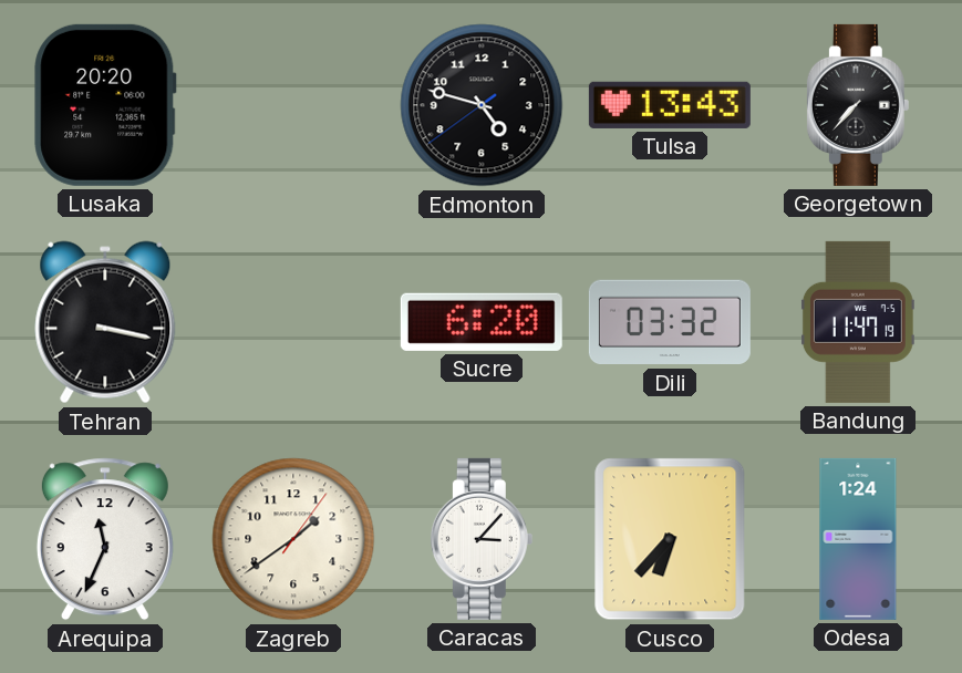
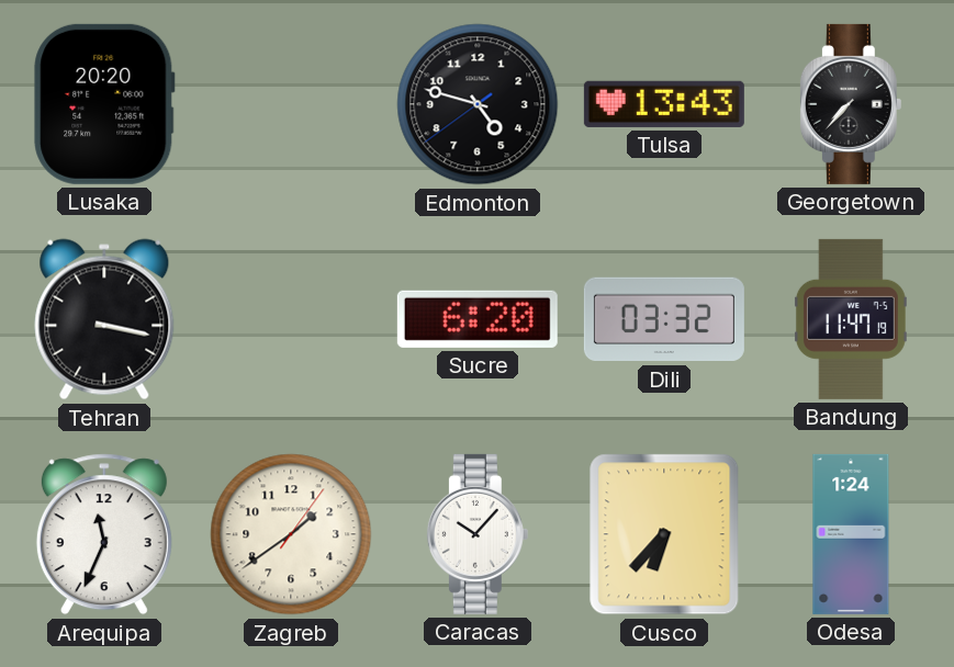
Caracas: 3:07 -> 10:07 (478, 534)
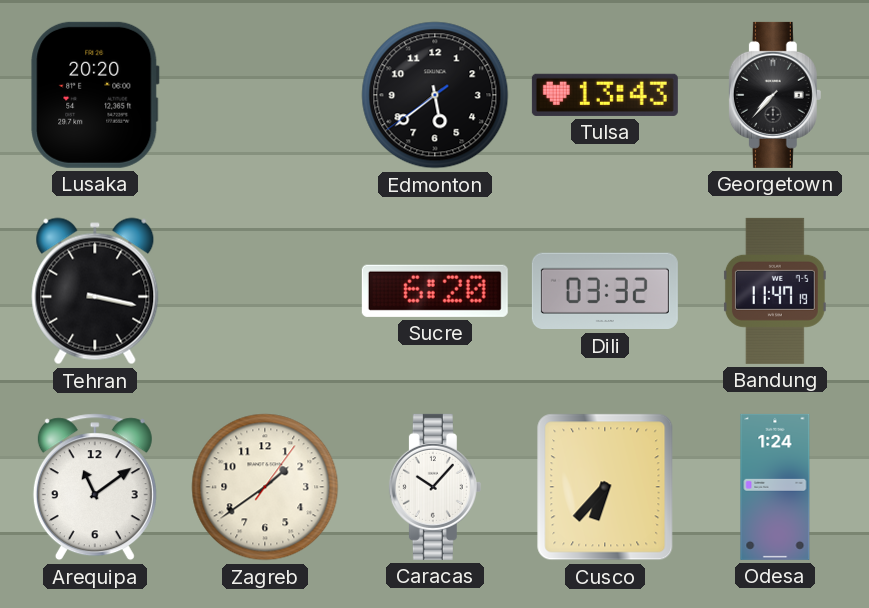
Edmonton: 4:47 -> 5:38 (435, 95)
Arequipa: 11:34 -> 11:09 (95, 487)
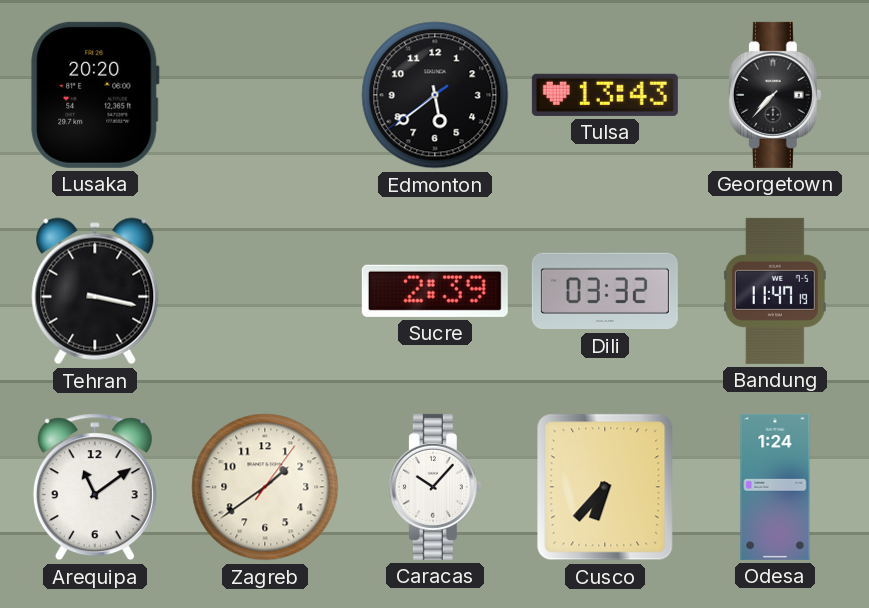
Sucre: 6:20 -> 2:39 (435, 291)
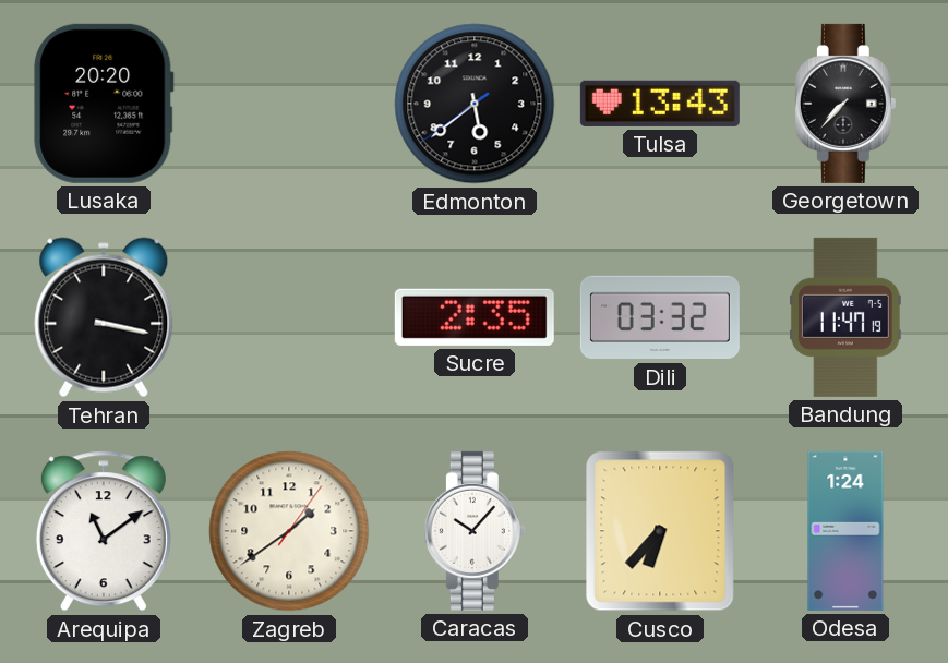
Sucre: 2:39 -> 2:35 (475, 317)
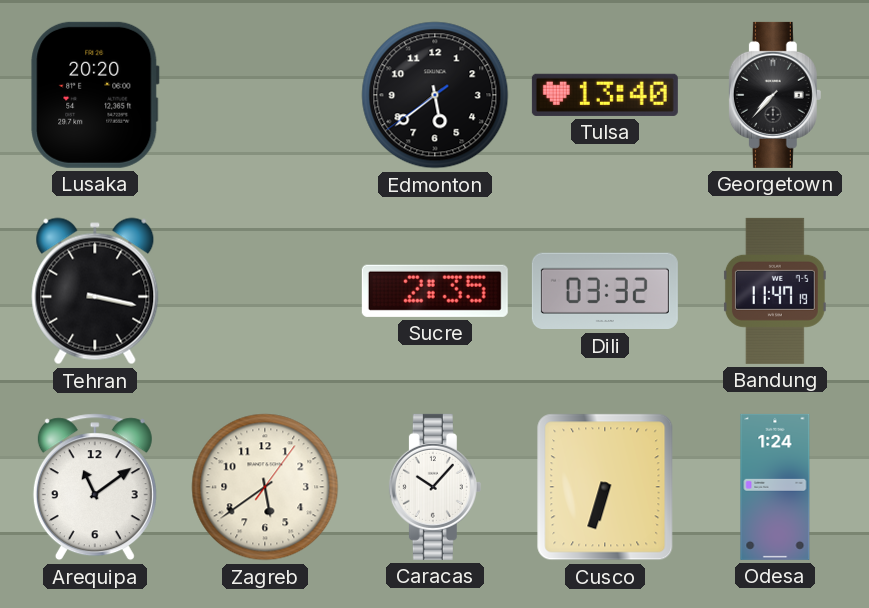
Tulsa: 13:43 -> 13:40 (605, 95)
Zagreb: 1:39 -> 5:39 (265, 487)
Cusco: 6:37 -> 6:33 (605, 487)
